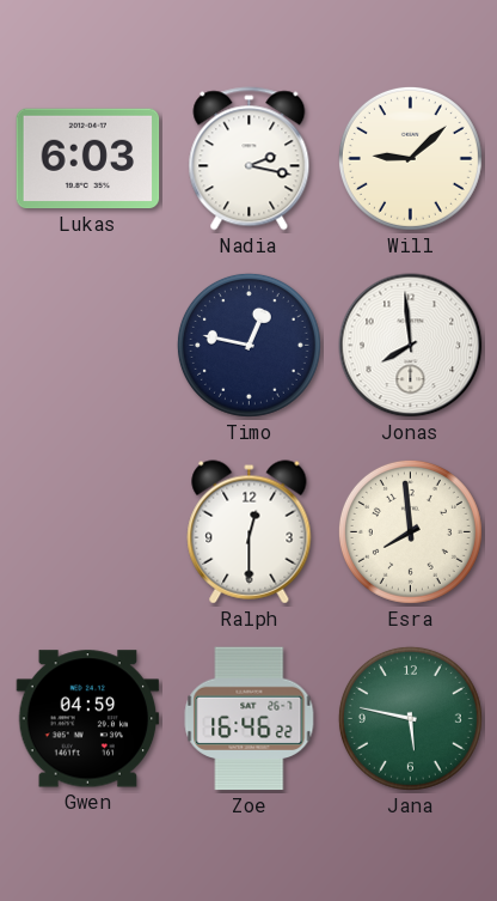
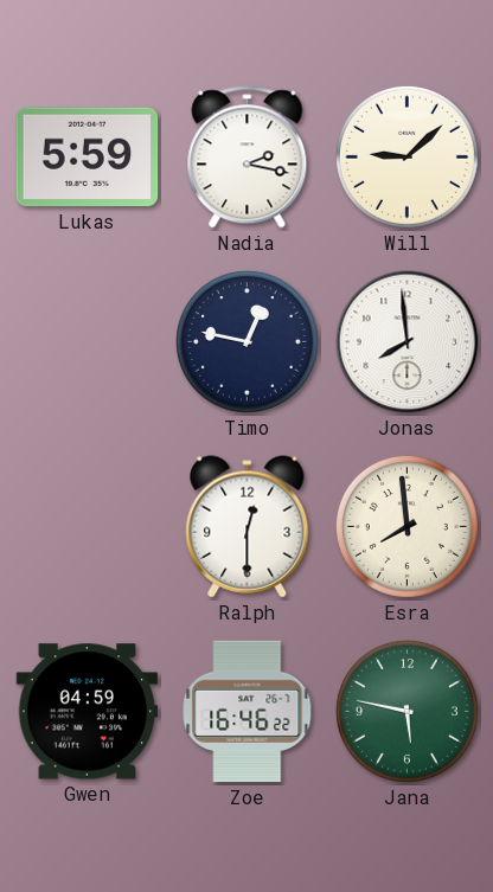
Lukas: 6:03 -> 5:59 (88, 158)
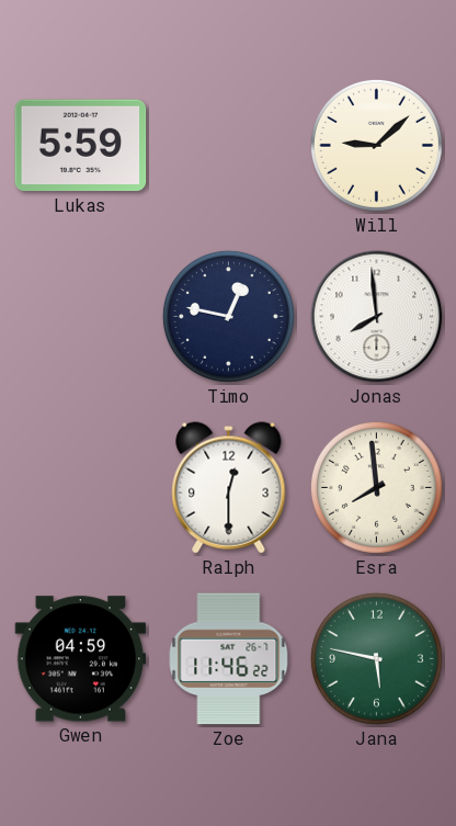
Nadia: 2:17 -> none (248, 158)
Zoe: 16:46 -> 11:46 (229, 659)
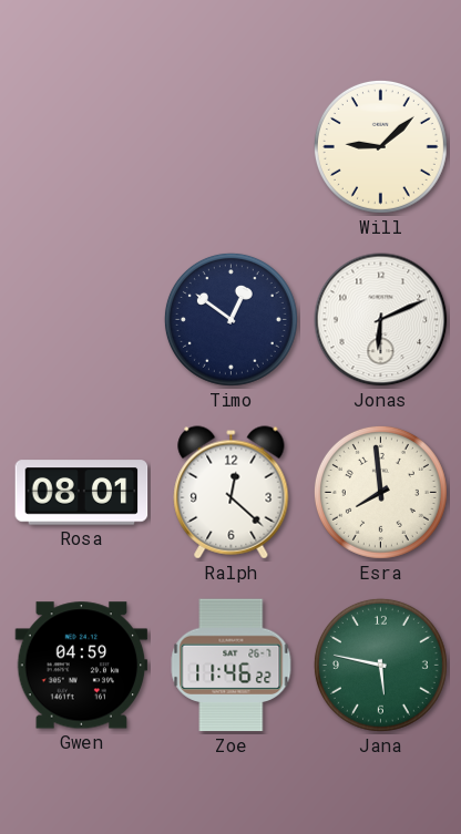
Lukas: 5:59 -> none (81, 146)
Timo: 12:47 -> 12:51 (230, 319)
Jonas: 7:59 -> 6:11 (381, 320)
Rosa: none -> 08:01 (82, 493)
Ralph: 12:30 -> 12:22 (232, 493)
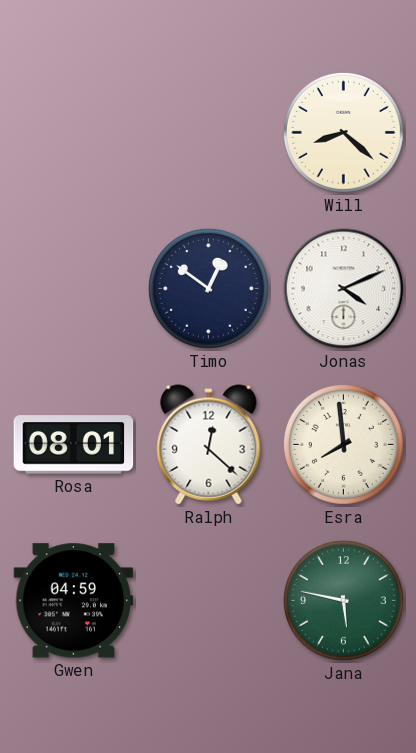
Will: 9:08 -> 8:22 (343, 132)
Jonas: 6:11 -> 4:11 (344, 289)
Zoe: 11:46 -> none (232, 666)
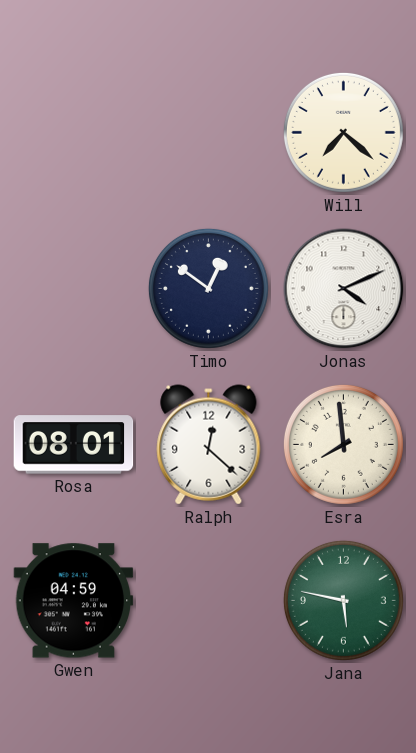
Will: 8:22 -> 7:22 (343, 132)
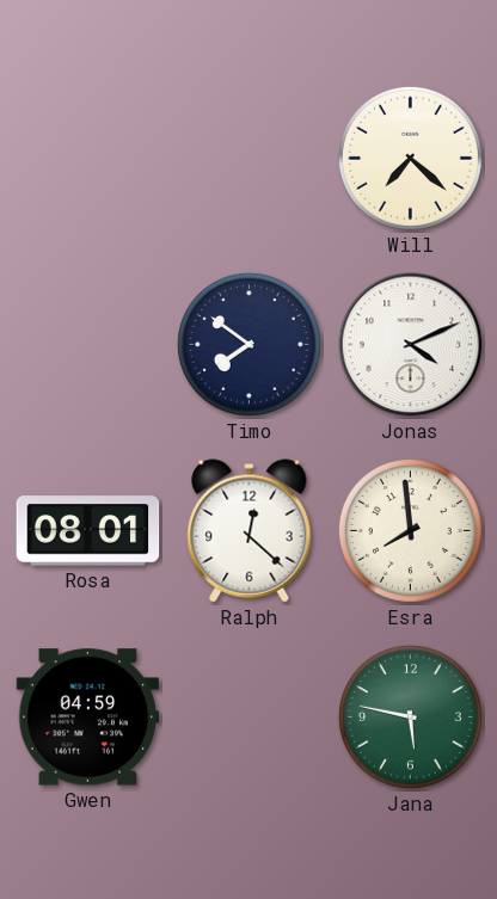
Timo: 12:51 -> 7:51 (249, 344)
